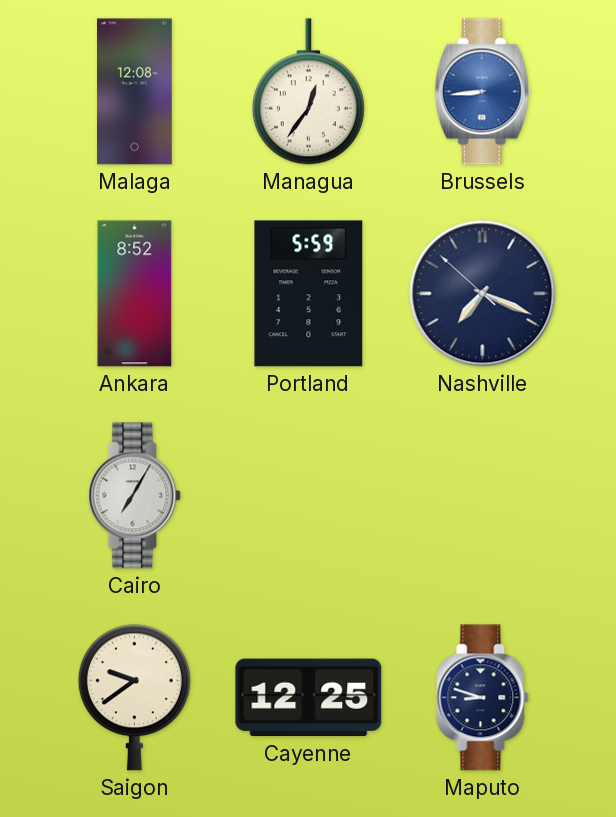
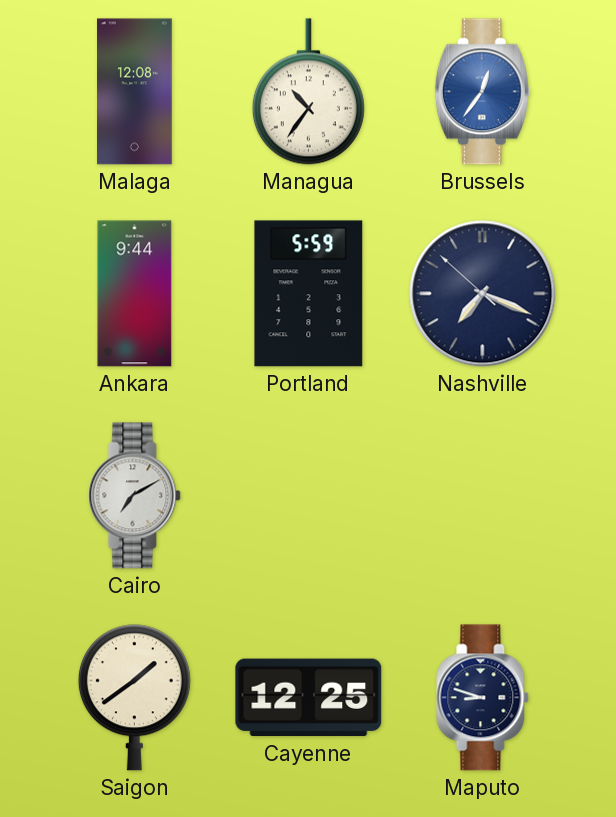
Managua: 12:36 -> 10:36 (308, 92)
Brussels: 8:44 -> 12:36 (482, 92)
Ankara: 8:52 -> 9:44 (135, 294)
Cairo: 7:05 -> 7:10 (135, 496)
Saigon: 9:39 -> 1:39 (134, 698)
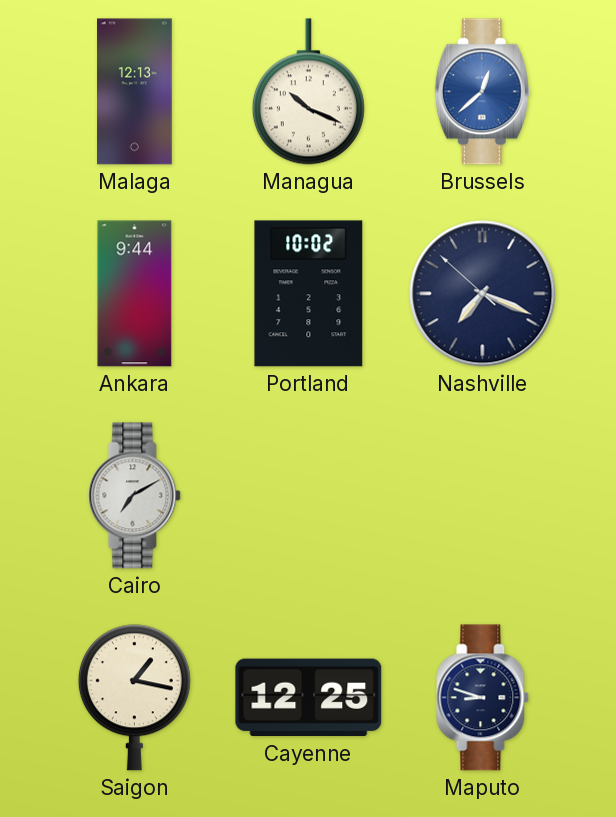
Malaga: 12:08 -> 12:13 (135, 92)
Managua: 10:36 -> 10:19 (308, 92)
Brussels: 12:36 -> 12:38 (482, 92)
Portland: 5:59 -> 10:02 (309, 294)
Saigon: 1:39 -> 1:17 (134, 698)
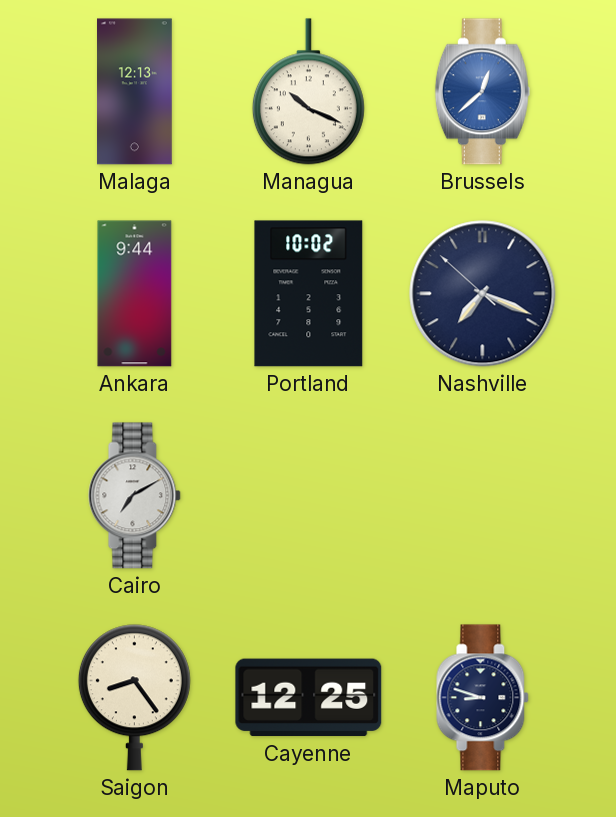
Saigon: 1:17 -> 8:24 (134, 698)
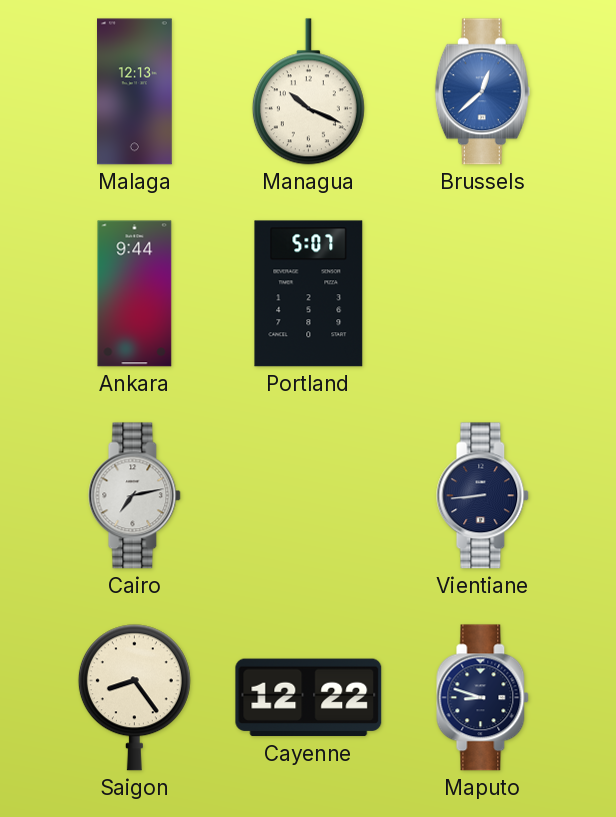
Portland: 10:02 -> 5:07 (309, 294)
Nashville: 7:18 -> none (483, 294)
Cairo: 7:10 -> 7:13 (135, 496)
Vientiane: none -> 8:44 (483, 496)
Cayenne: 12:25 -> 12:22 (309, 698)
